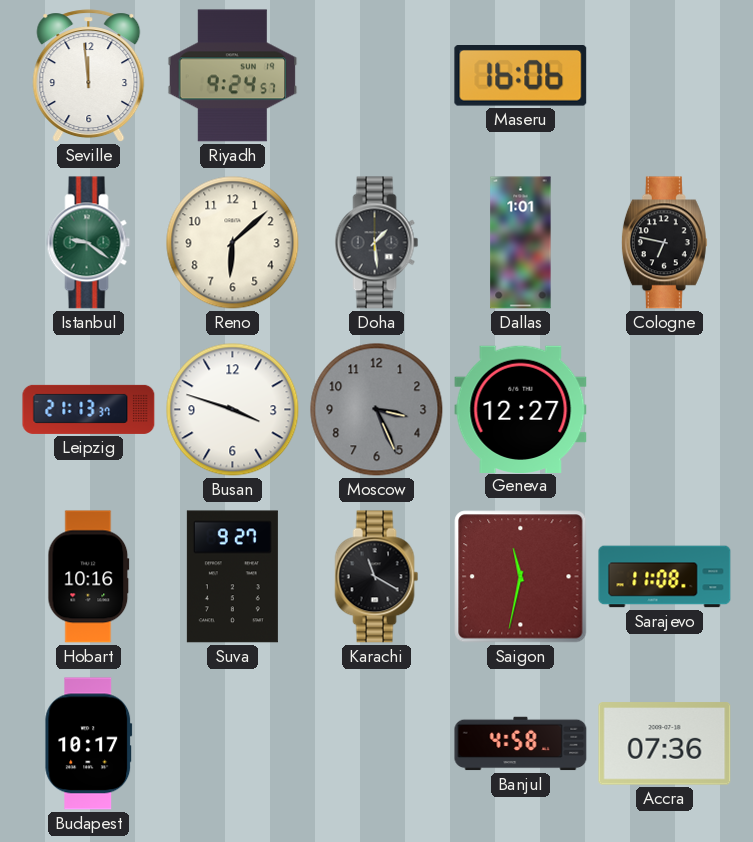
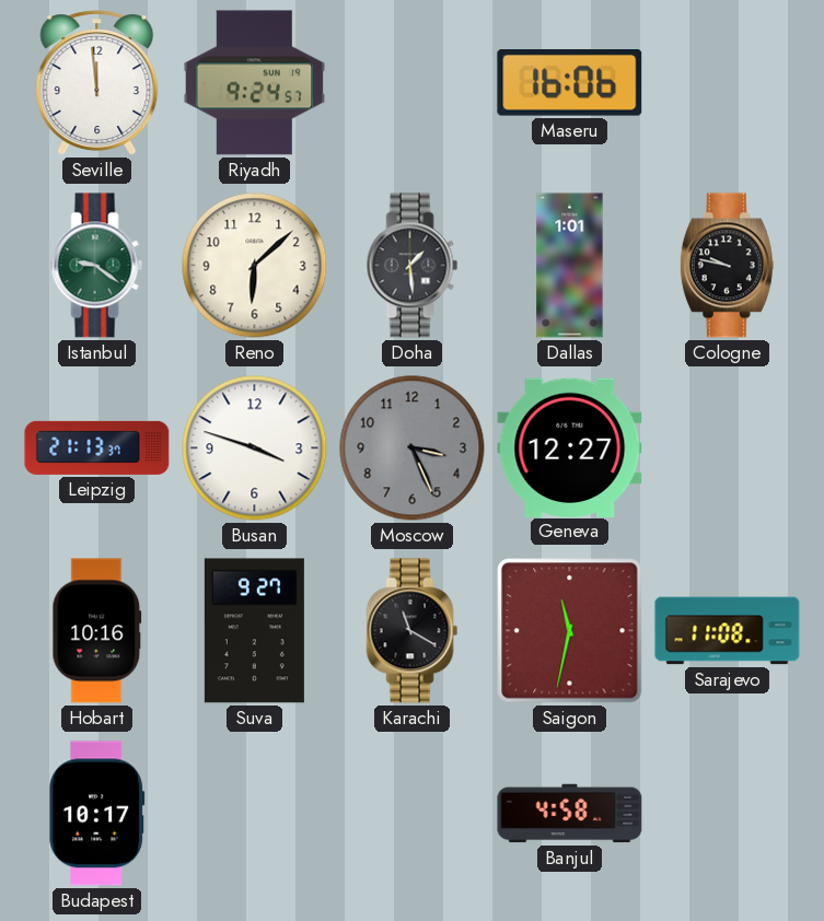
Cologne: 6:47 -> 9:47 (727, 266)
Accra: 07:36 -> none (665, 744)
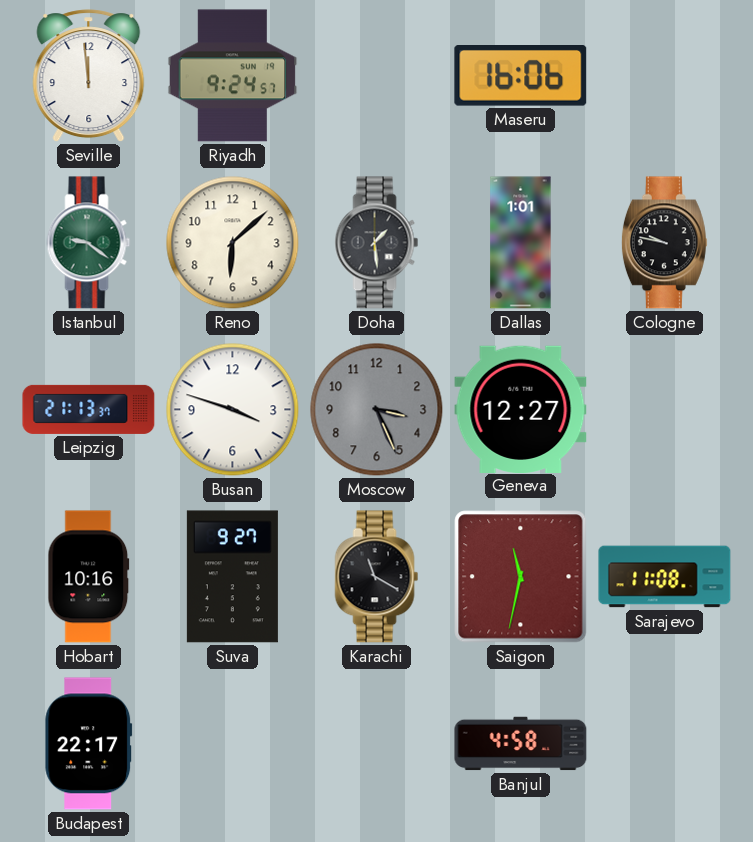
Budapest: 10:17 -> 22:17 (89, 744)
